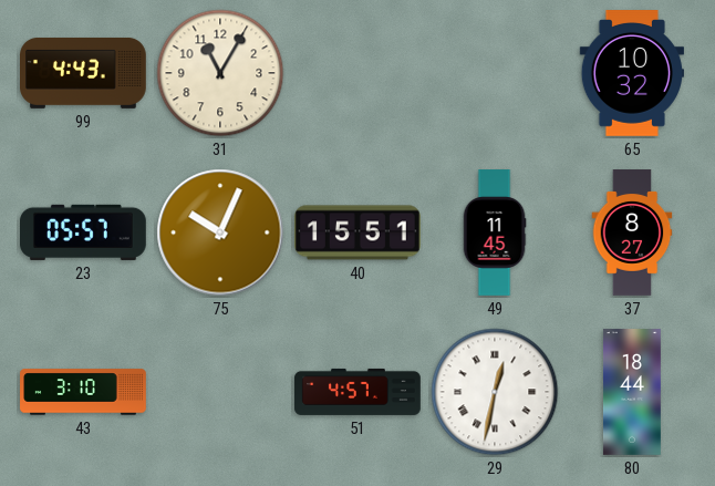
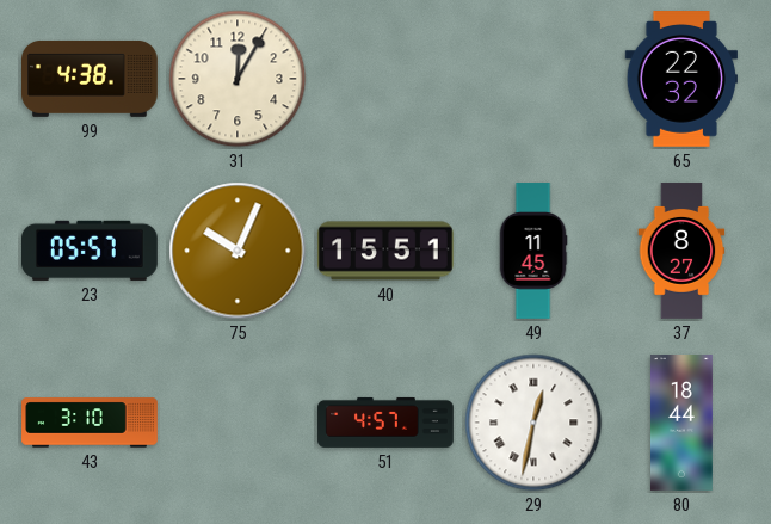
99: 4:43 -> 4:38 (91, 79)
31: 11:05 -> 12:05 (238, 79)
65: 10:32 -> 22:32 (680, 80)
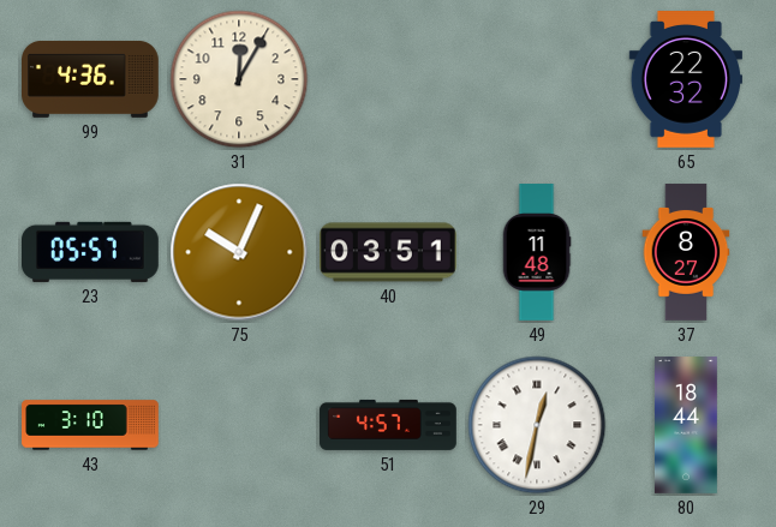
99: 4:38 -> 4:36 (91, 79)
40: 15:51 -> 03:51 (389, 252)
49: 11:45 -> 11:48 (537, 252)
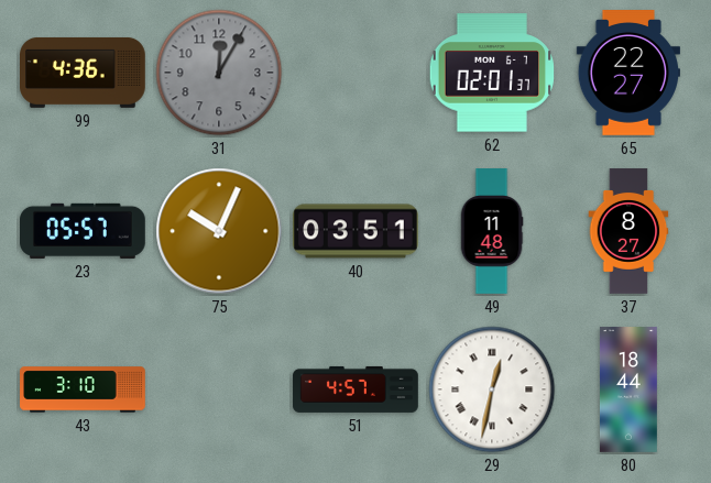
31 dial: cream -> grey (219, 73)
62: none -> 02:01 (492, 73)
65: 22:32 -> 22:27 (627, 74)
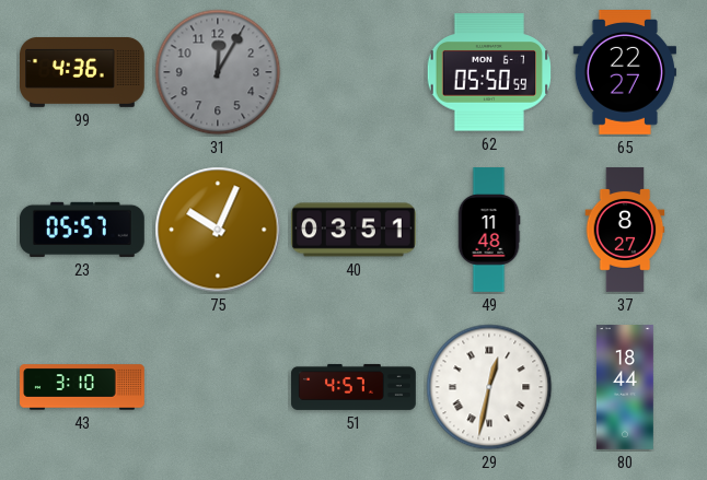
62: 02:01 -> 05:50 (489, 72)
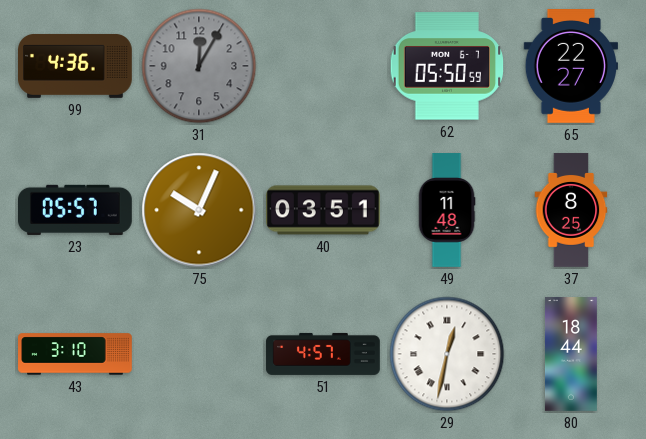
37: 8:27 -> 8:25 (571, 210)
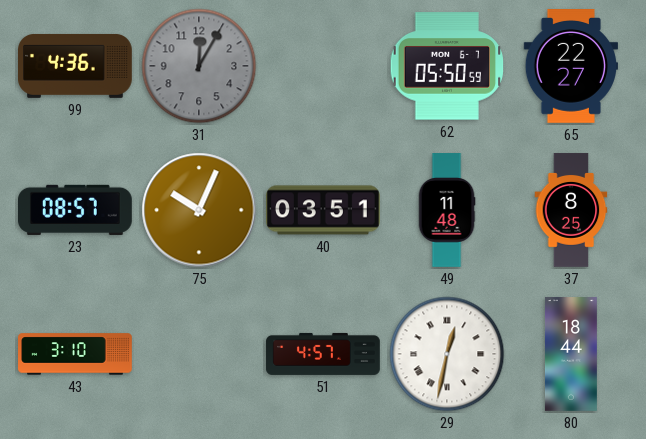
23: 05:57 -> 08:57 (76, 210)
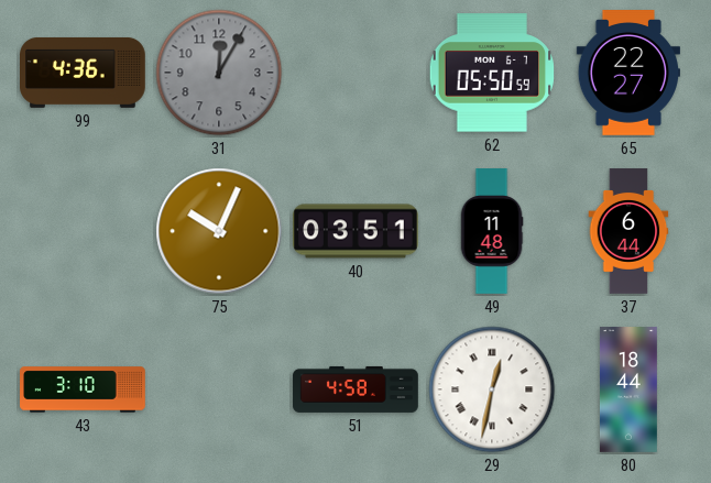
23: 08:57 -> none (76, 210)
37: 8:25 -> 6:44 (628, 231)
51: 4:57 -> 4:58 (355, 389)
